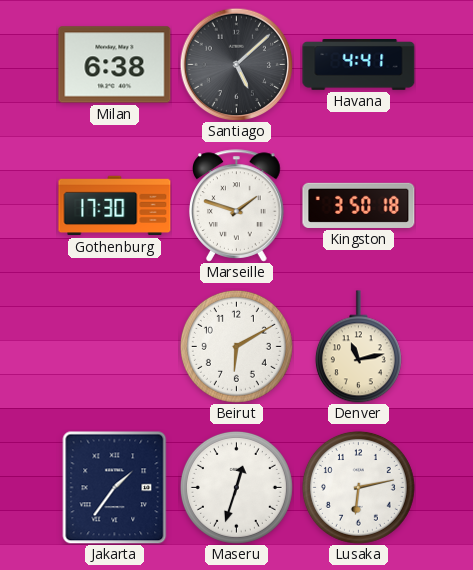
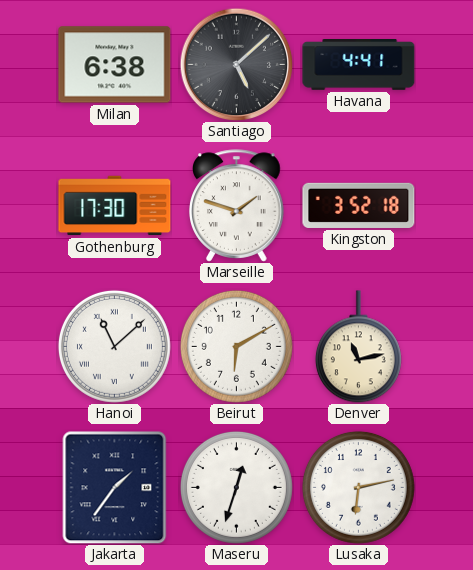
Kingston: 3:50 -> 3:52 (359, 205)
Hanoi: none -> 11:08 (114, 346)
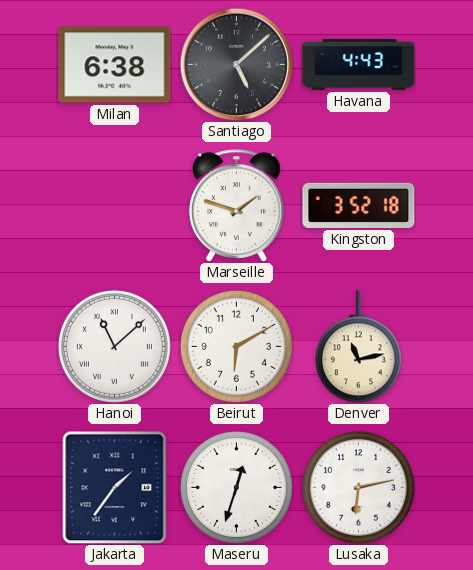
Havana: 4:41 -> 4:43 (359, 65)
Gothenburg: 17:30 -> none (115, 206)
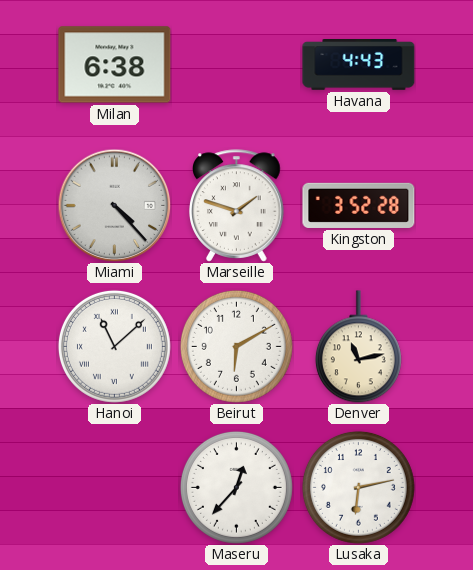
Santiago: 5:08 -> none (236, 64)
Miami: none -> 4:23 (114, 205)
Kingston: 3:52:18 -> 3:52:28 (359, 205)
Jakarta: 1:36 -> none (115, 487)
Maseru: 12:33 -> 12:37 (236, 487)
